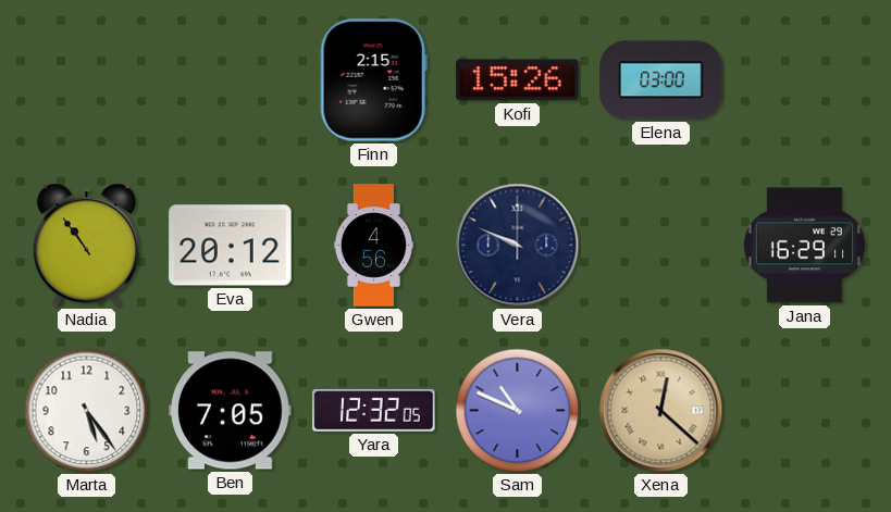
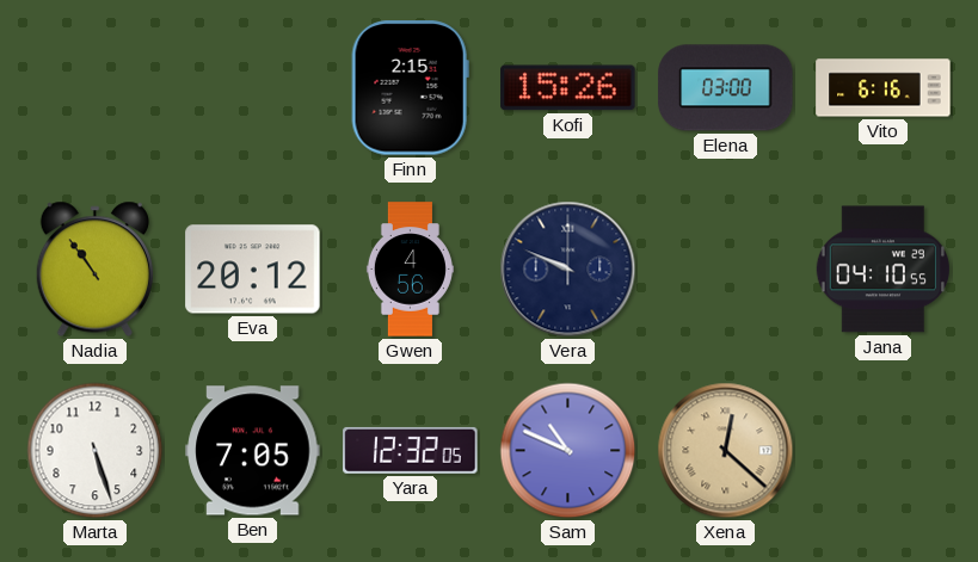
Vito: none -> 6:16 (884, 88)
Jana: 16:29 -> 04:10 (882, 270)
Marta: 5:24 -> 5:27 (96, 451)
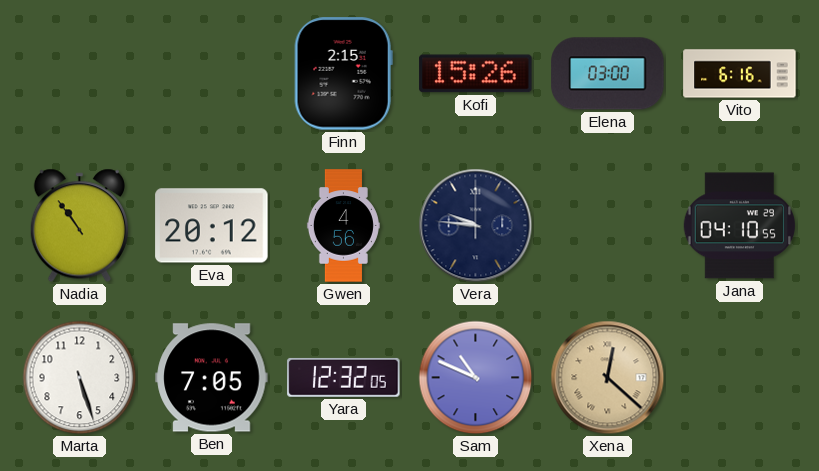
Vera: 9:49 -> 9:46 (476, 226)
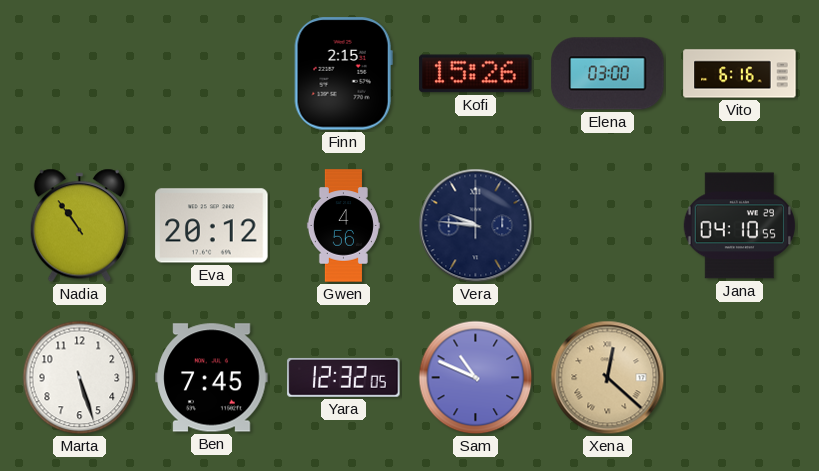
Ben: 7:05 -> 7:45 (212, 378)
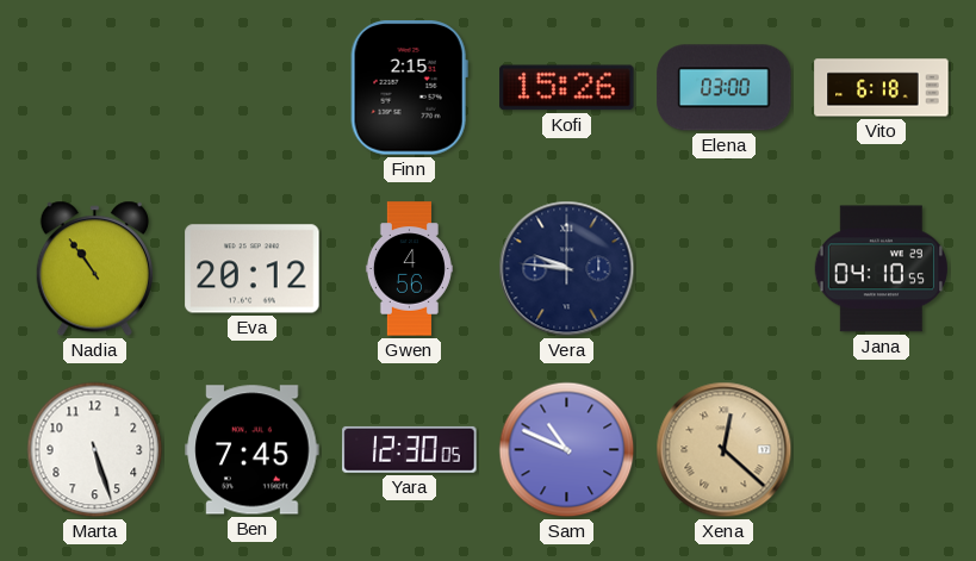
Vito: 6:16 -> 6:18 (882, 88)
Yara: 12:32 -> 12:30 (410, 449)
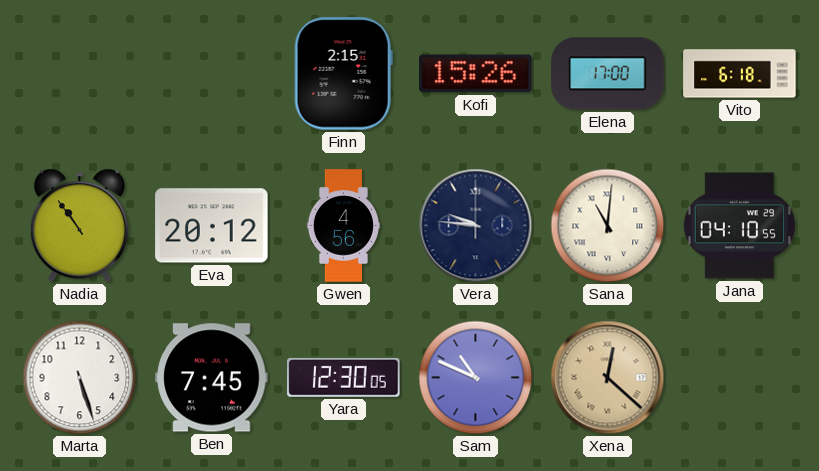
Elena: 03:00 -> 17:00 (608, 74)
Sana: none -> 11:01 (608, 226)
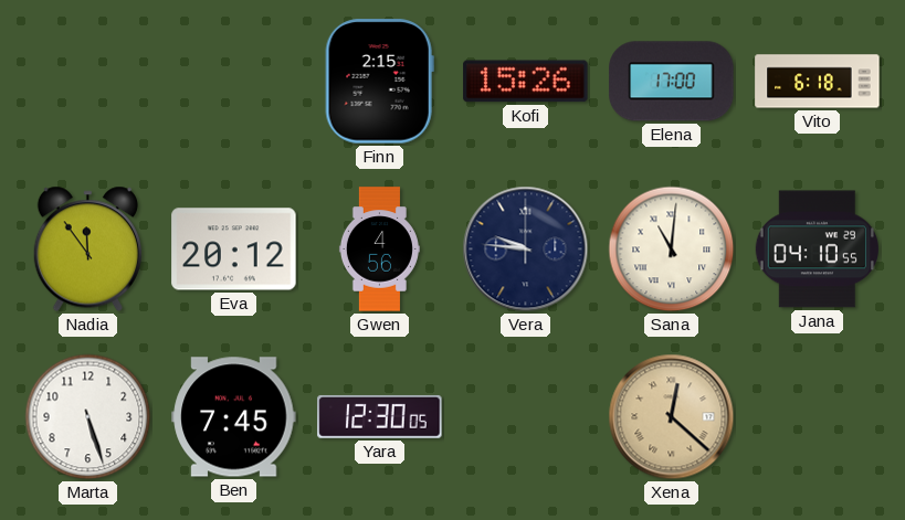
Nadia: 10:54 -> 11:54 (87, 250)
Sam: 10:49 -> none (476, 378)
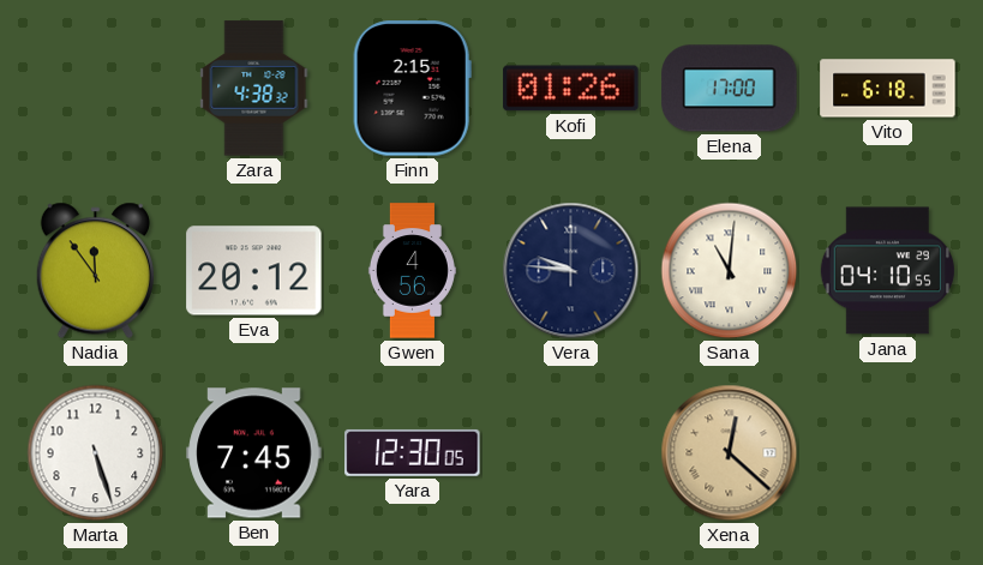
Zara: none -> 4:38 (254, 89)
Kofi: 15:26 -> 01:26 (571, 89)
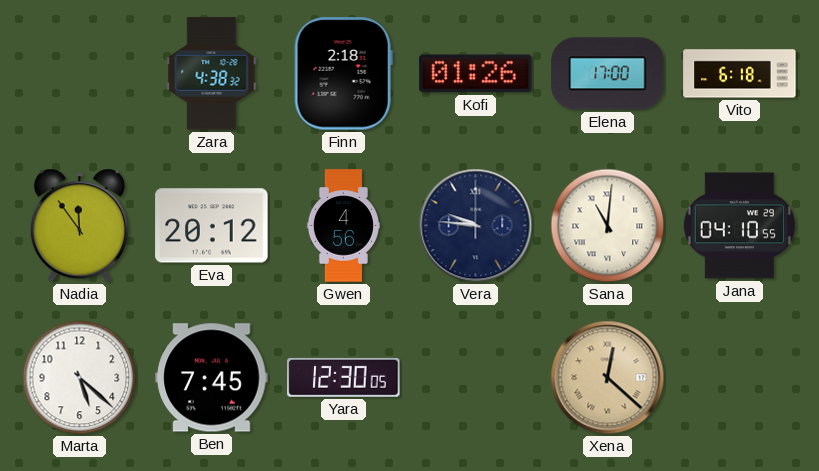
Finn: 2:15 -> 2:18 (343, 74)
Marta: 5:27 -> 5:22 (80, 378)
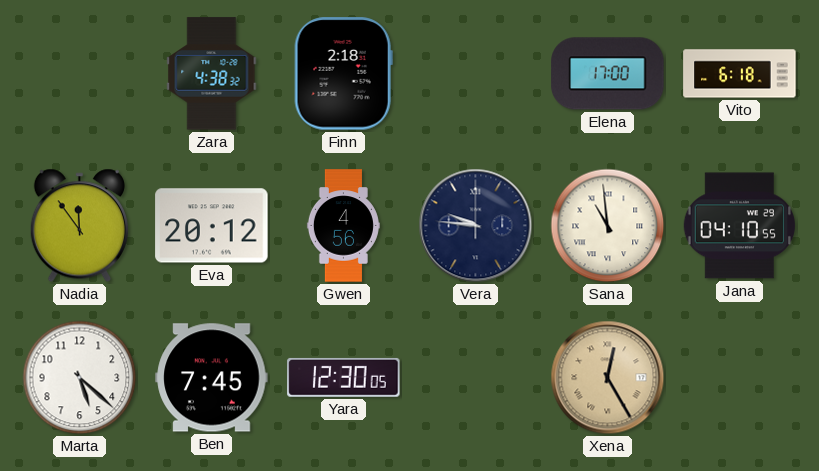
Kofi: 01:26 -> none (476, 74)
Sana: 11:01 -> 10:59 (608, 226)
Xena: 12:22 -> 12:25 (608, 378)
